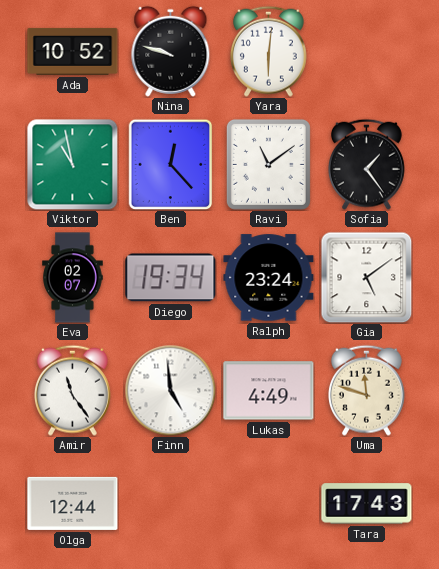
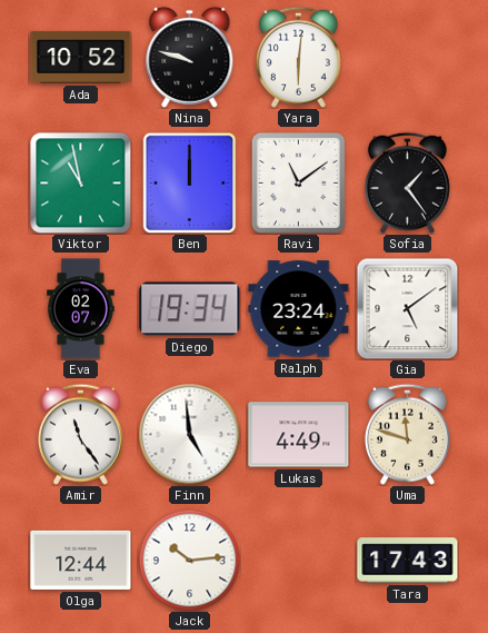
Ben: 12:23 -> 12:00 (190, 182)
Jack: none -> 10:14 (189, 560)
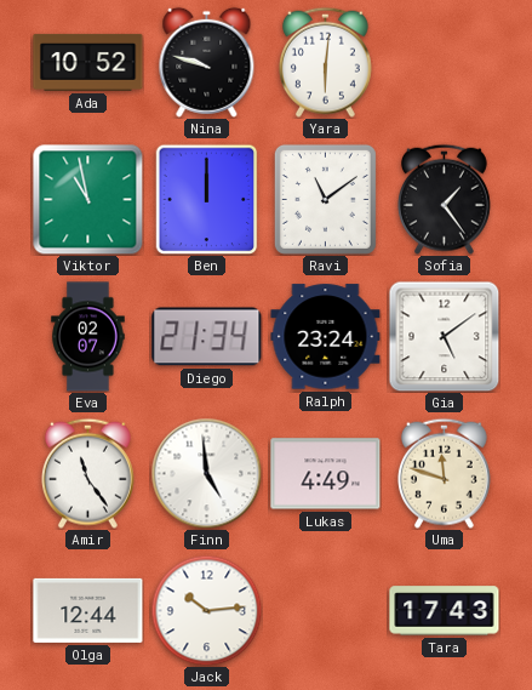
Diego: 19:34 -> 21:34 (207, 337)
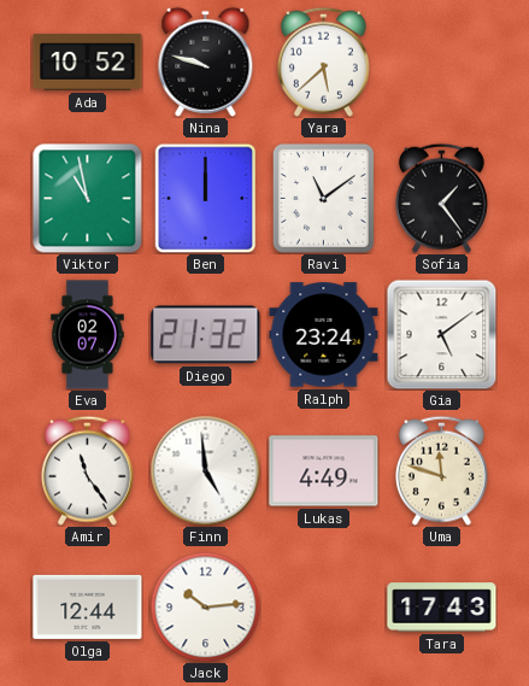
Yara: 6:01 -> 5:38 (323, 61)
Diego: 21:34 -> 21:32 (206, 335)
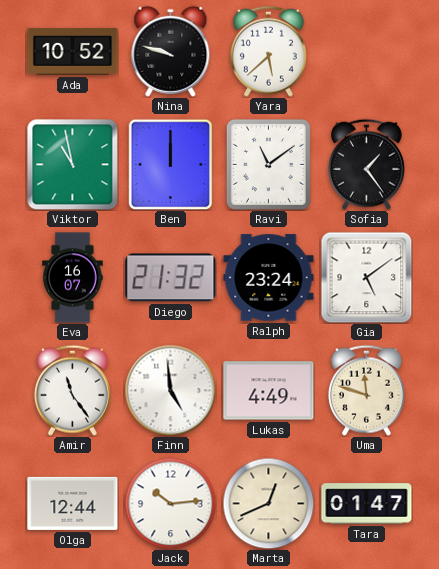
Eva: 02:07 -> 16:07 (73, 278)
Marta: none -> 12:41 (268, 503)
Tara: 17:43 -> 01:47 (367, 504)
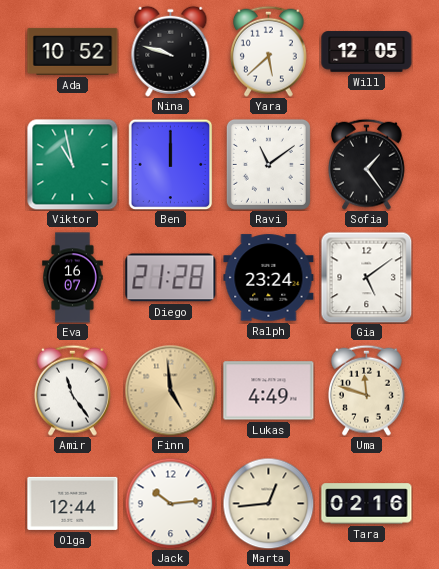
Will: none -> 12:05 (367, 52)
Diego: 21:32 -> 21:28 (171, 278)
Finn dial: white -> champagne (170, 390)
Marta: 12:41 -> 12:44 (268, 503)
Tara: 01:47 -> 02:16 (367, 504)
